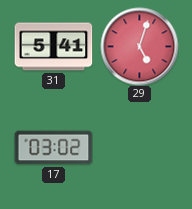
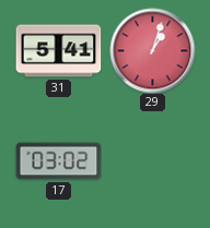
29: 5:03 -> 1:03 (152, 50)
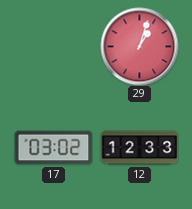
31: 5:41 -> none (58, 51)
12: none -> 12:33 (139, 148)
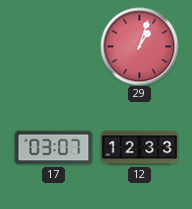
17: 03:02 -> 03:07 (53, 148)
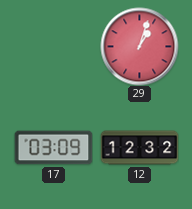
17: 03:07 -> 03:09 (53, 148)
12: 12:33 -> 12:32 (139, 148)
